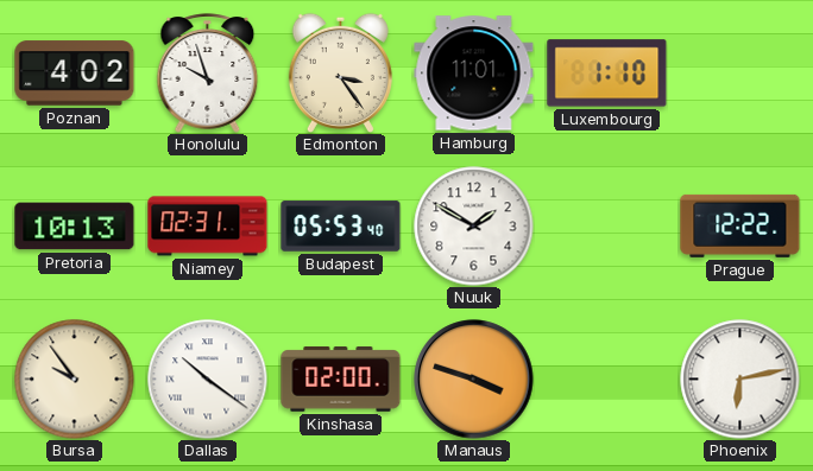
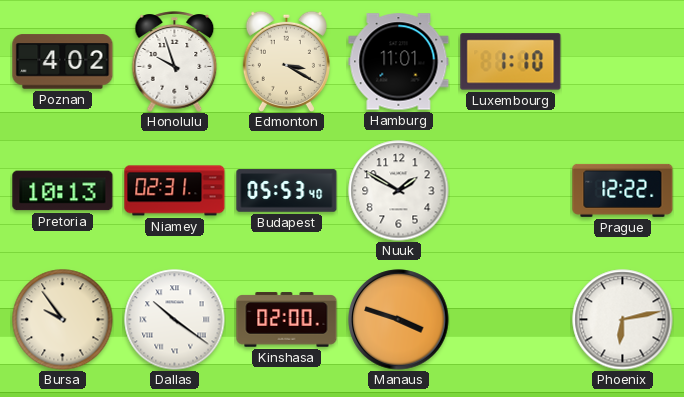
Edmonton: 3:24 -> 3:20 (286, 61)
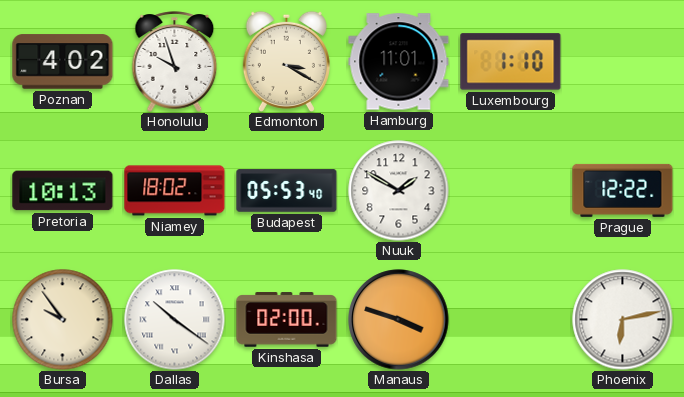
Niamey: 02:31 -> 18:02 (175, 191)
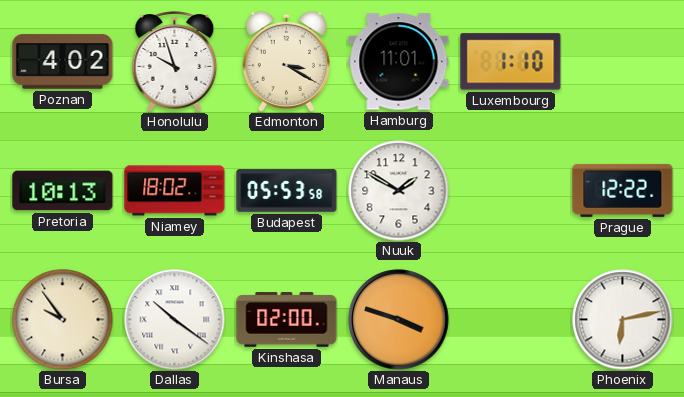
Budapest: 05:53:40 -> 05:53:58 (287, 191)
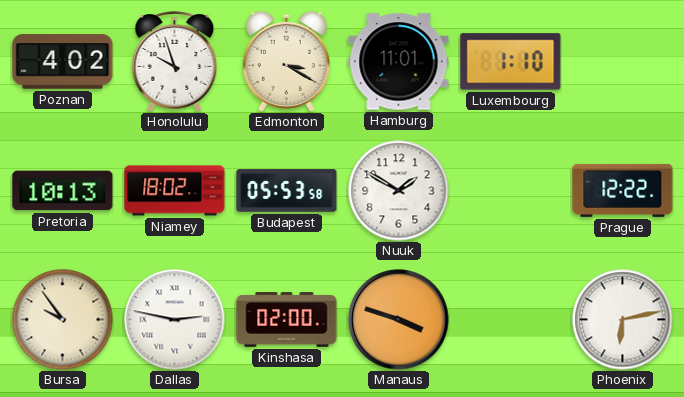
Dallas: 10:21 -> 2:47 (175, 320)
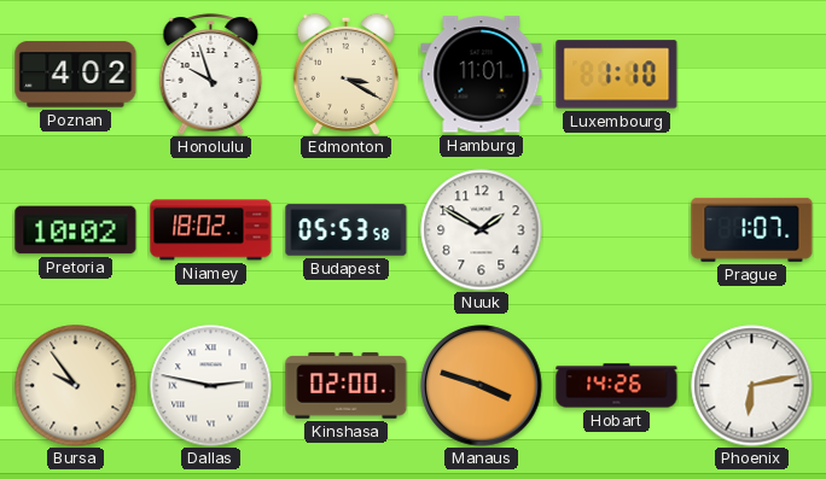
Pretoria: 10:13 -> 10:02 (76, 230)
Prague: 12:22 -> 1:07 (752, 229)
Hobart: none -> 14:26 (617, 386)
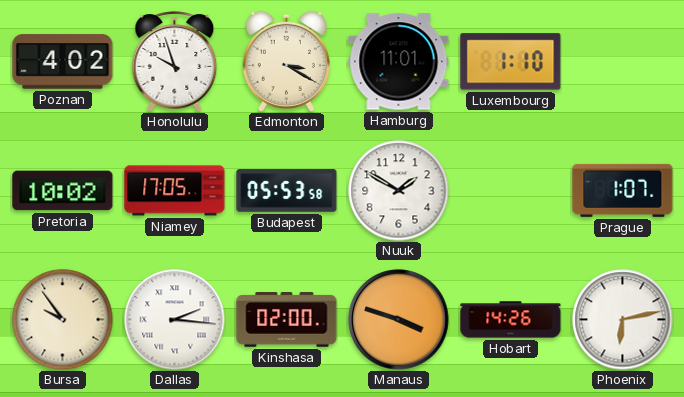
Niamey: 18:02 -> 17:05 (175, 191)
Dallas: 2:47 -> 2:16 (175, 320)
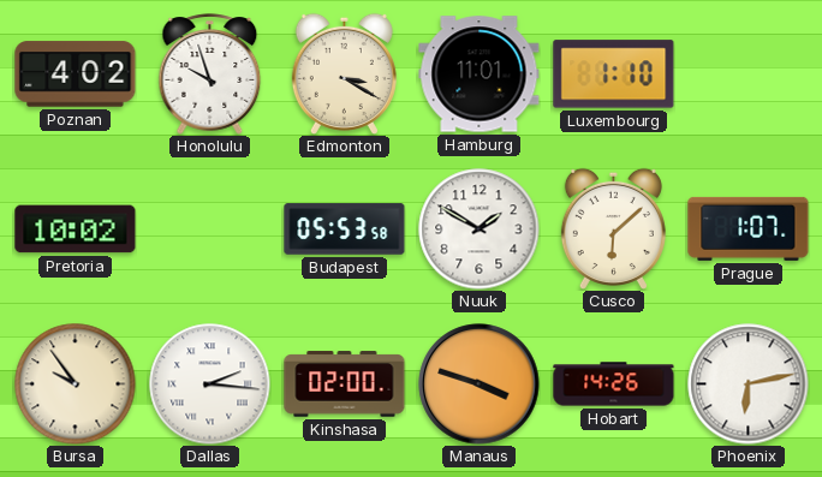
Niamey: 17:05 -> none (175, 191)
Cusco: none -> 6:08 (613, 228)
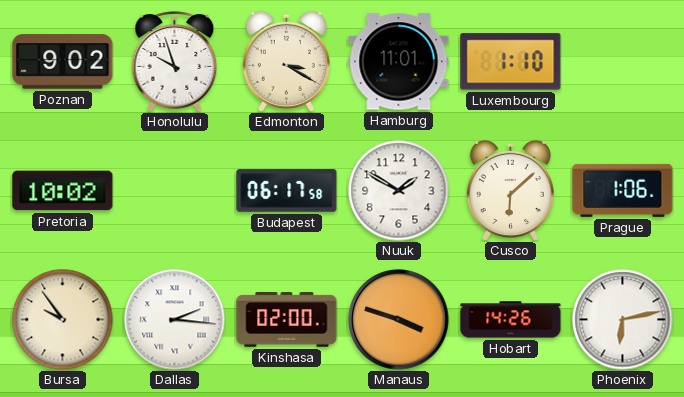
Poznan: 4:02 -> 9:02 (63, 62)
Budapest: 05:53 -> 06:17 (287, 191)
Prague: 1:07 -> 1:06 (623, 190)
